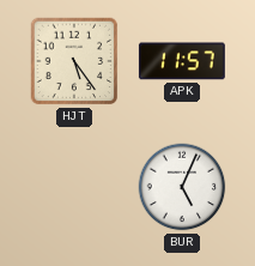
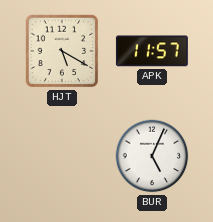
HJT: 5:24 -> 5:20 (62, 51)
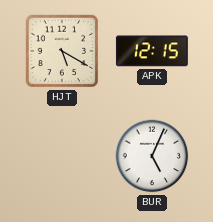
APK: 11:57 -> 12:15 (152, 51)
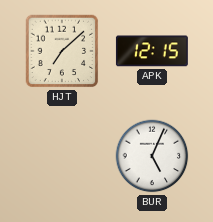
HJT: 5:20 -> 7:08 (62, 51)
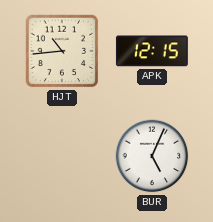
HJT: 7:08 -> 10:44 (62, 51)
